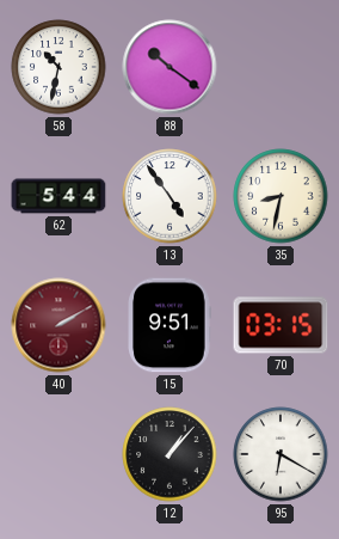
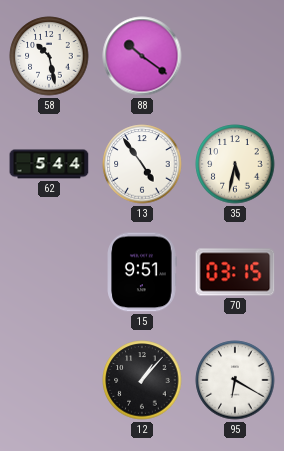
58: 10:32 -> 10:28 (49, 56)
35: 8:32 -> 5:32 (235, 164)
40: 2:10 -> none (58, 325)
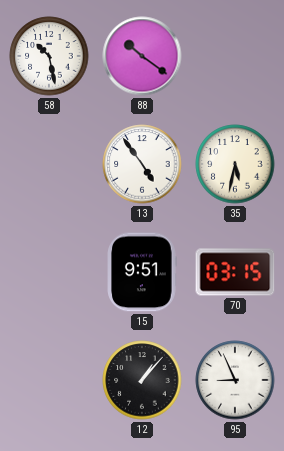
62: 5:44 -> none (49, 164)
95: 6:20 -> 8:56 (235, 380)
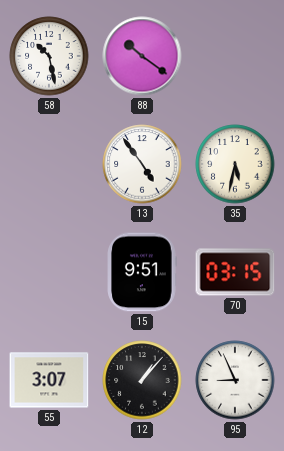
55: none -> 3:07 (49, 380)
